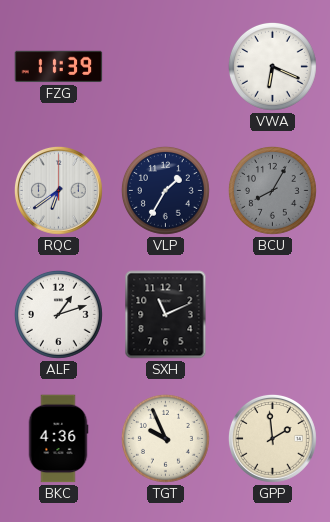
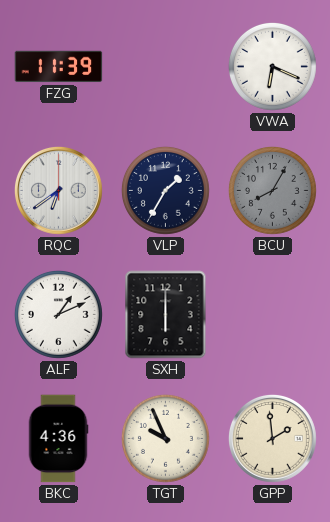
ALF: 1:12 -> 1:11 (58, 314)
SXH: 11:11 -> 6:00 (166, 315)
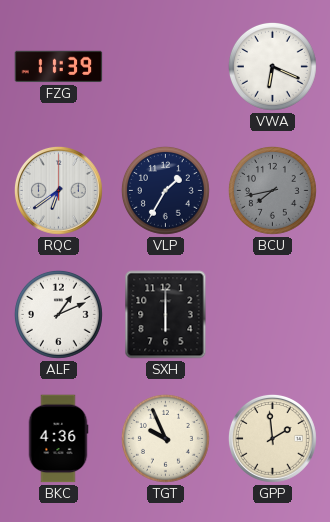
BCU: 8:05 -> 7:43 (272, 190)
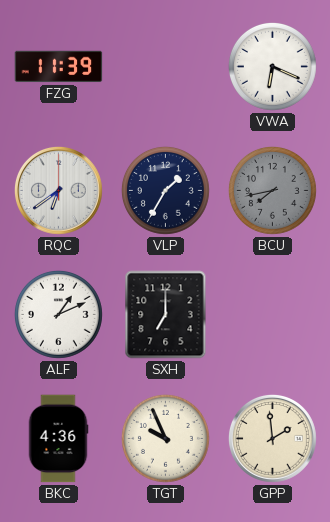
SXH: 6:00 -> 7:00 (166, 315)
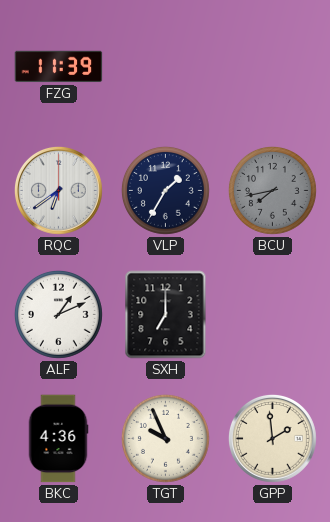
VWA: 6:19 -> none (272, 66)
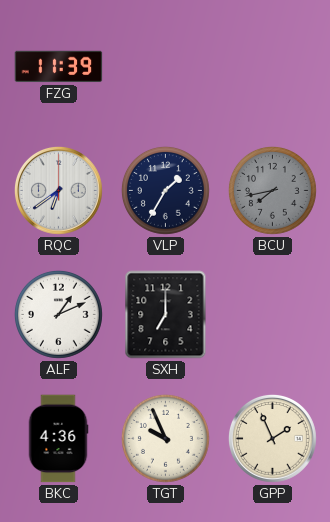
GPP: 1:59 -> 1:56 (273, 439)
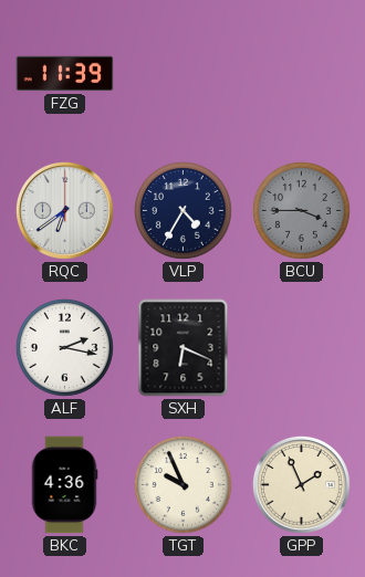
VLP: 1:35 -> 4:35 (182, 210)
BCU: 7:43 -> 3:45 (301, 210)
ALF: 1:11 -> 2:17 (64, 347)
SXH: 7:00 -> 6:19 (184, 348)
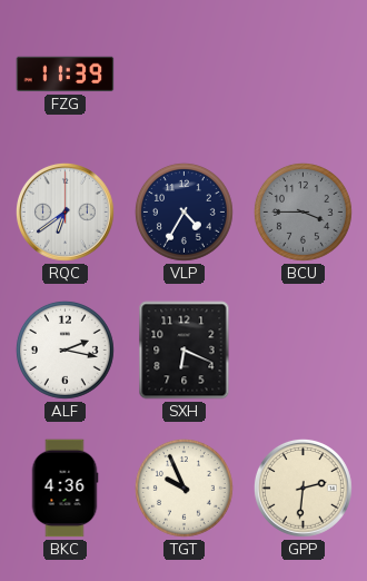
GPP: 1:56 -> 2:31 (304, 489)
